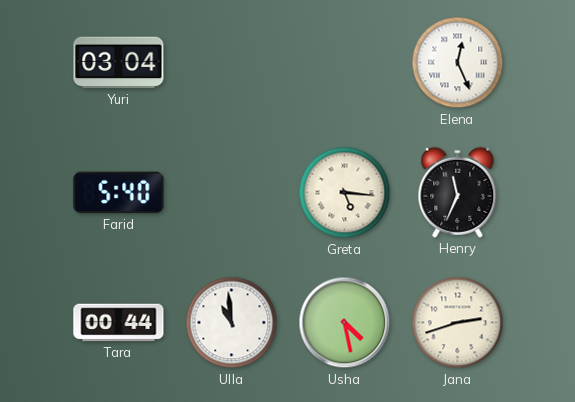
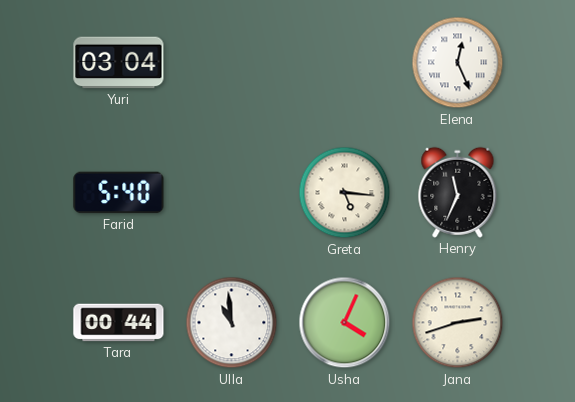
Usha: 4:28 -> 4:04 (345, 323)
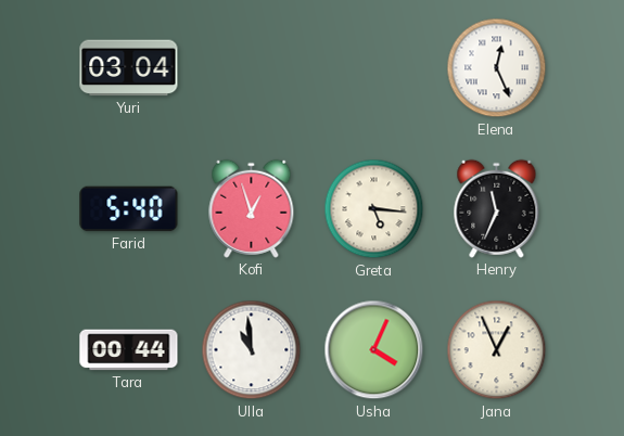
Kofi: none -> 12:57 (252, 208)
Jana: 2:42 -> 12:56 (497, 350)
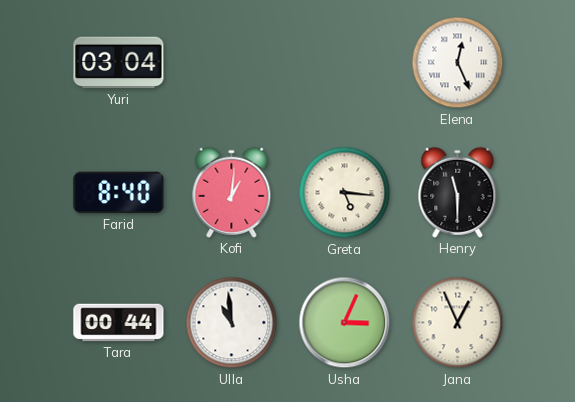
Farid: 5:40 -> 8:40 (119, 193)
Kofi: 12:57 -> 1:01 (232, 192)
Henry: 11:34 -> 11:30 (458, 192)
Usha: 4:04 -> 3:04 (345, 323)
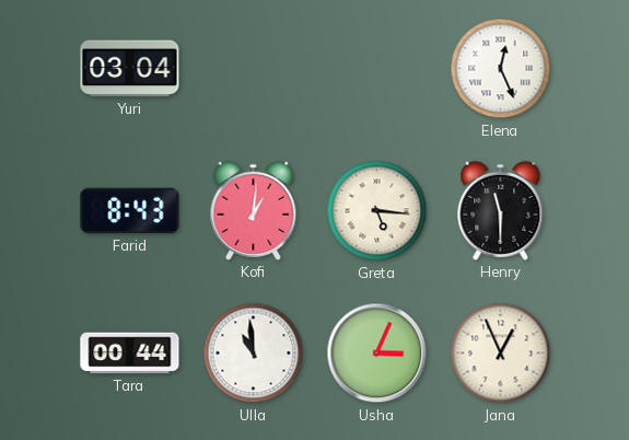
Farid: 8:40 -> 8:43 (130, 211)
